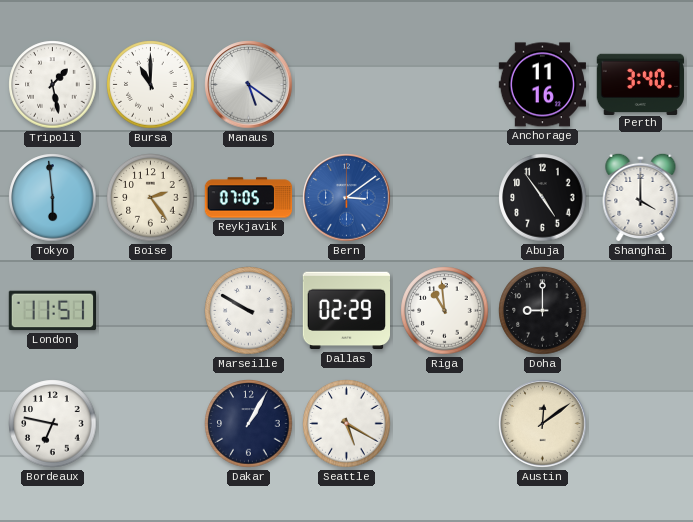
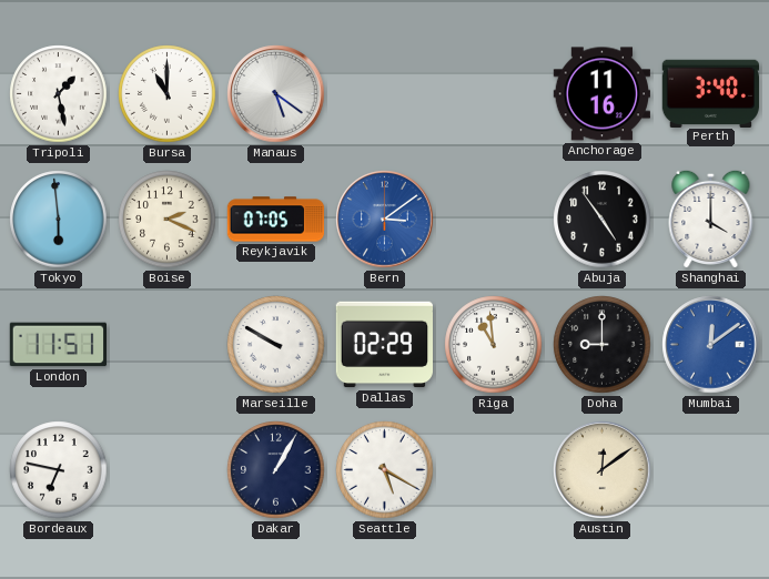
Boise: 2:24 -> 2:19 (168, 220)
Mumbai: none -> 12:09 (711, 345)
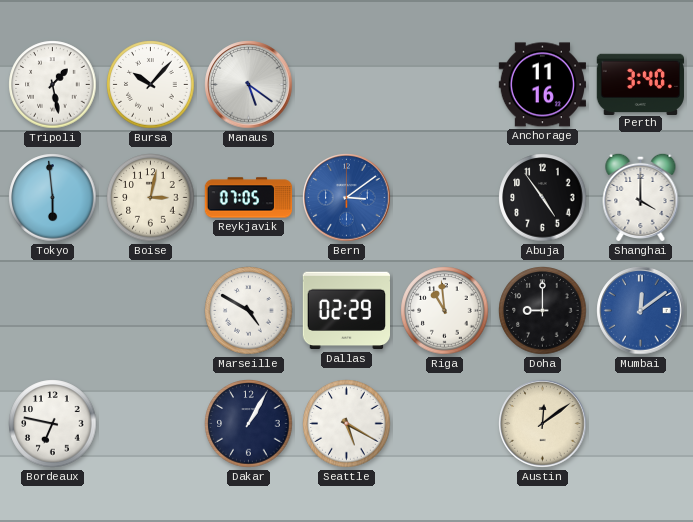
Bursa: 11:00 -> 10:07 (151, 85)
Boise: 2:19 -> 3:02 (151, 198)
London: 11:51 -> none (59, 345)
Marseille: 9:50 -> 4:50 (249, 311)
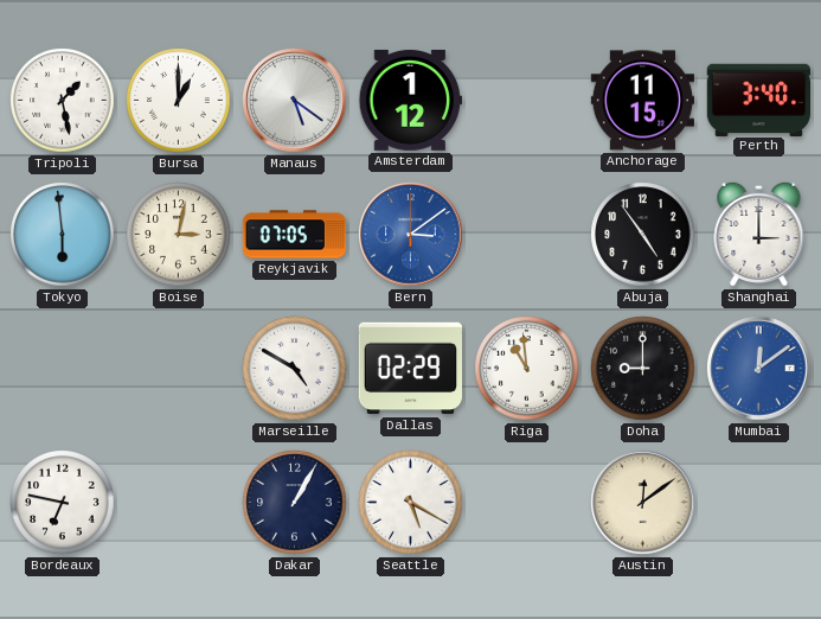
Bursa: 10:07 -> 1:00 (179, 101)
Amsterdam: none -> 1:12 (410, 100)
Anchorage: 11:16 -> 11:15 (642, 101)
Shanghai: 4:00 -> 3:00 (759, 234)
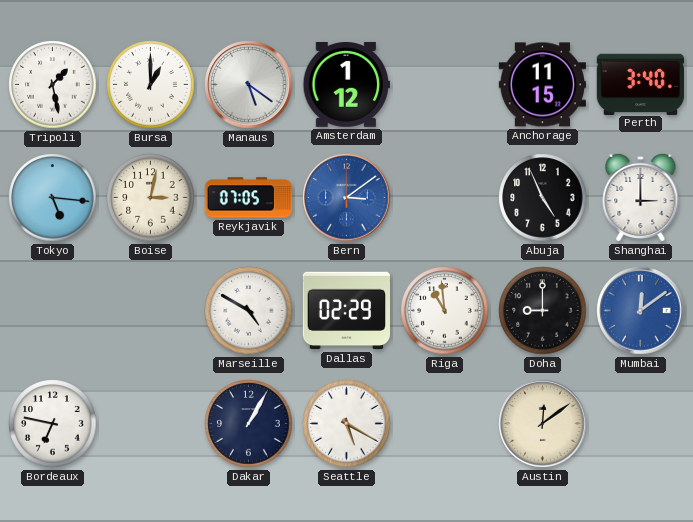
Tokyo: 5:59 -> 5:16 (53, 198)
Abuja: 4:54 -> 4:56 (543, 198)
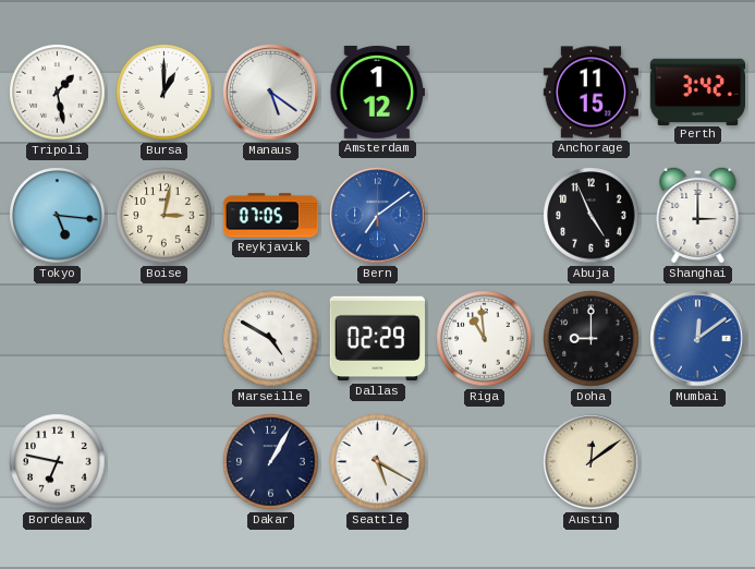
Perth: 3:40 -> 3:42 (697, 92)
Bern: 3:09 -> 7:09 (378, 216)
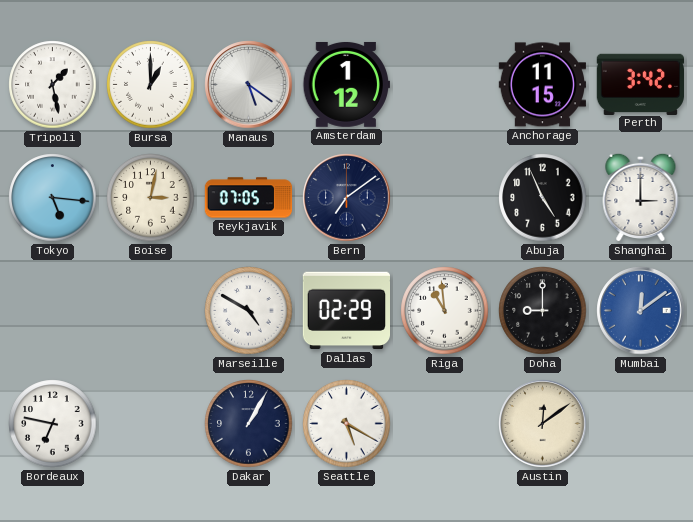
Bern dial: blue -> navy (347, 198)
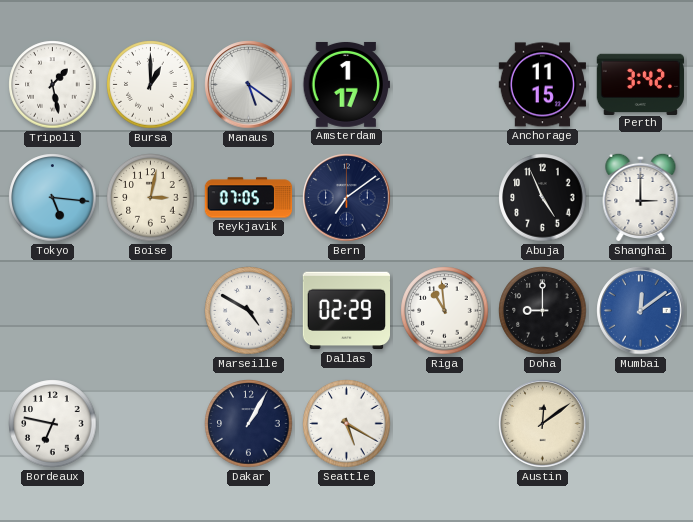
Amsterdam: 1:12 -> 1:17 (346, 84)
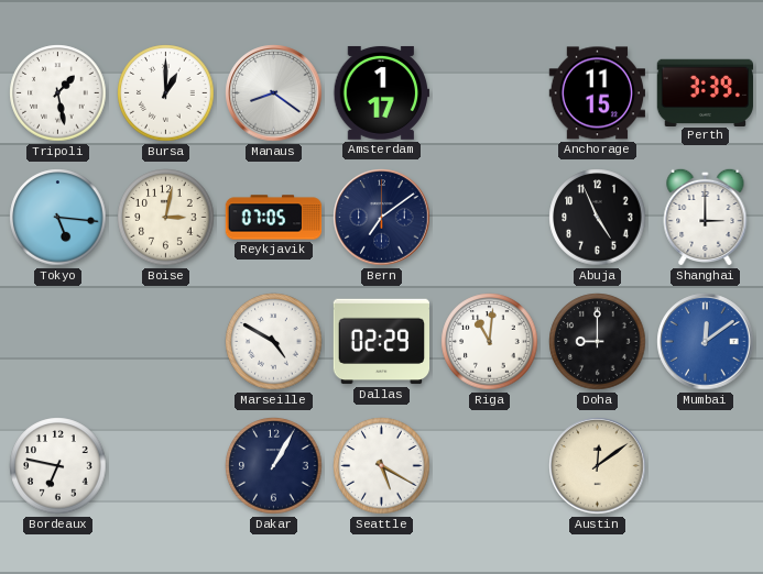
Manaus: 5:21 -> 8:21 (274, 93)
Perth: 3:42 -> 3:39 (705, 92)
Riga: 10:59 -> 11:01 (490, 342)
